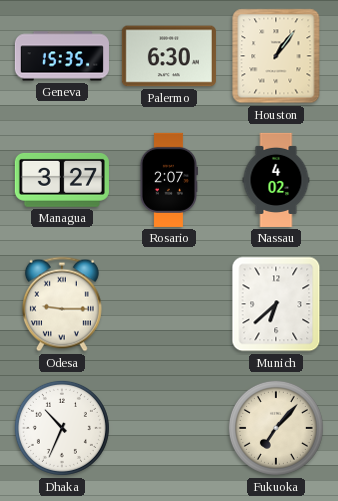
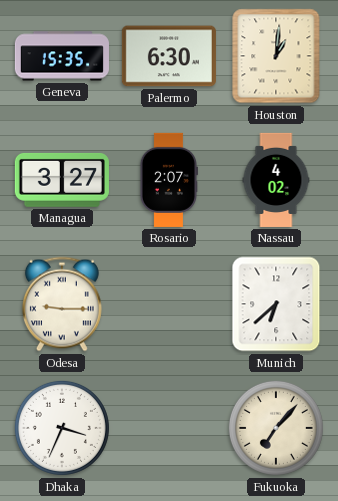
Houston: 1:06 -> 1:01 (276, 56)
Dhaka: 10:34 -> 3:34 (62, 428)
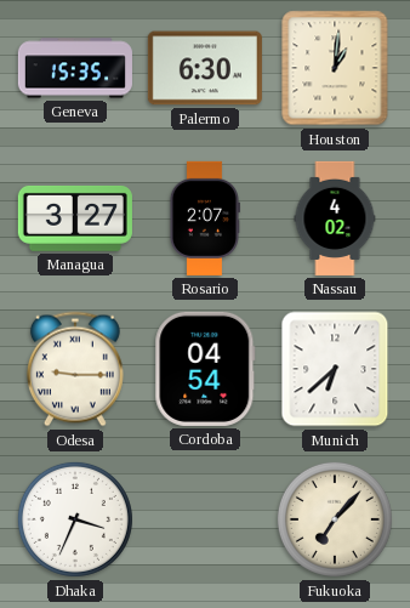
Cordoba: none -> 04:54 (205, 369)
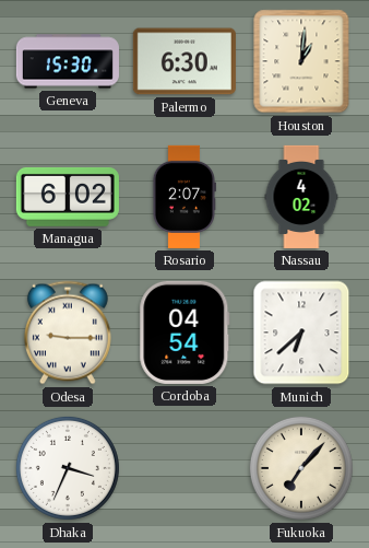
Geneva: 15:35 -> 15:30 (68, 61)
Managua: 3:27 -> 6:02 (68, 197)
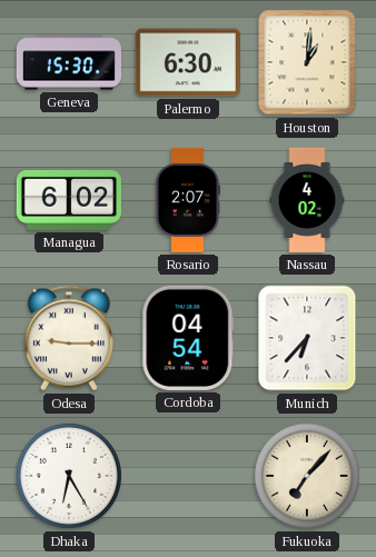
Munich: 6:38 -> 6:37 (307, 338)
Dhaka: 3:34 -> 6:25 (69, 476)
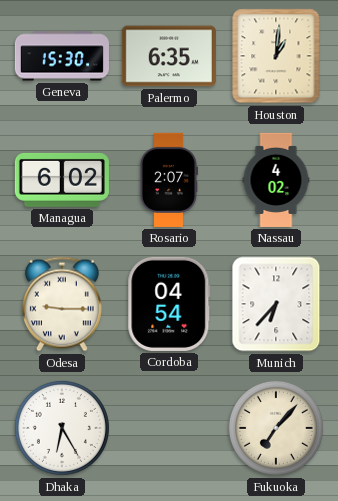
Palermo: 6:30 -> 6:35 (169, 56)
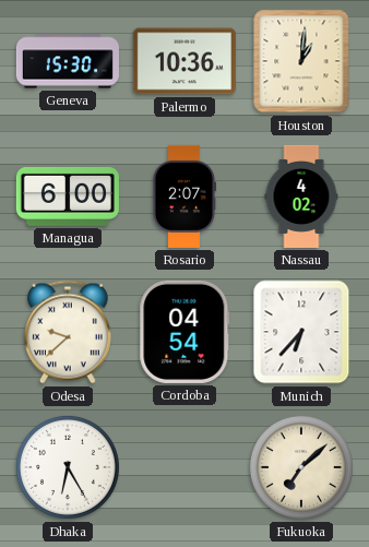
Palermo: 6:35 -> 10:36 (184, 61)
Managua: 6:02 -> 6:00 (68, 197)
Odesa: 9:15 -> 9:38 (68, 332)
Fukuoka: 7:07 -> 7:08 (301, 467)
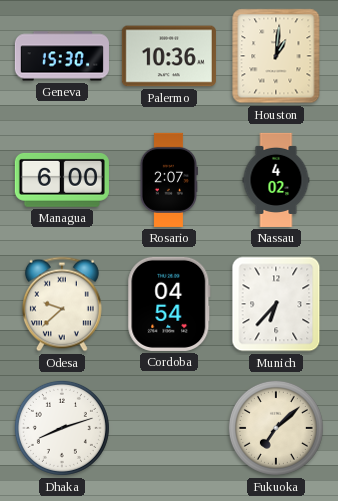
Dhaka: 6:25 -> 8:12 (62, 428)
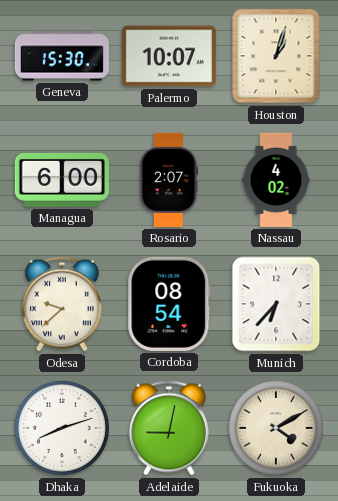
Palermo: 10:36 -> 10:07 (169, 56)
Houston: 1:01 -> 1:03 (276, 56)
Cordoba: 04:54 -> 08:54 (169, 304)
Adelaide: none -> 9:02 (169, 428)
Fukuoka: 7:08 -> 4:10 (276, 428)
